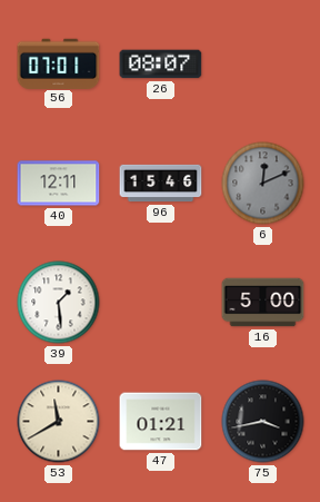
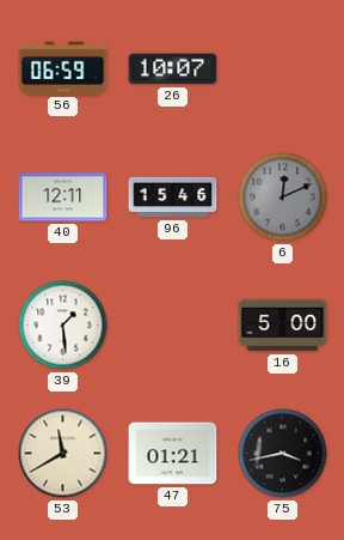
56: 07:01 -> 06:59 (63, 68)
26: 08:07 -> 10:07 (173, 69)
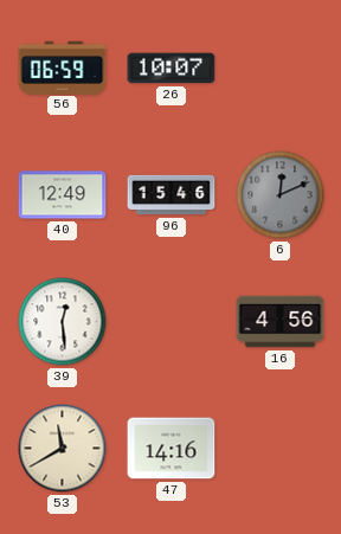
40: 12:11 -> 12:49 (63, 195)
39: 1:29 -> 12:29 (63, 322)
16: 5:00 -> 4:56 (281, 322)
47: 01:21 -> 14:16 (172, 449)
75: 3:43 -> none (283, 454)
